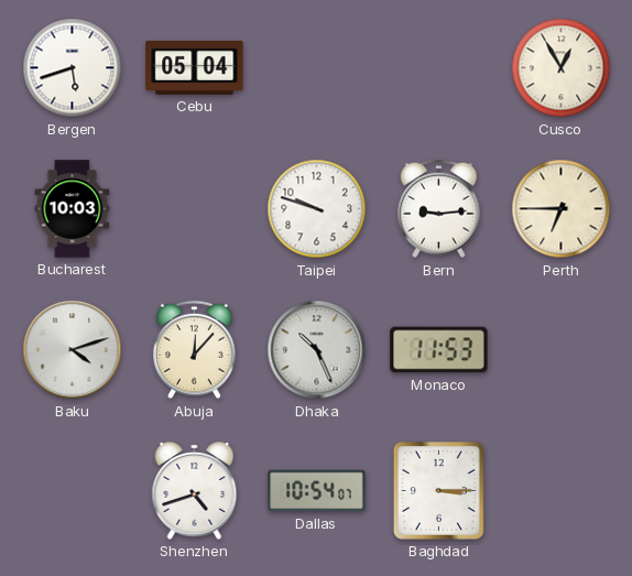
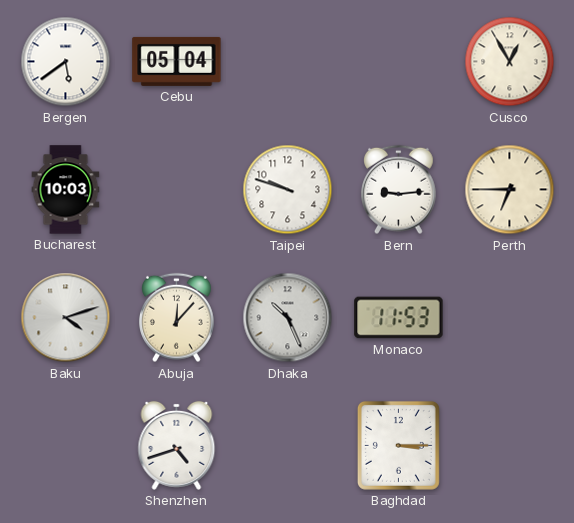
Bergen: 5:42 -> 5:39 (66, 62)
Dallas: 10:54 -> none (317, 491)
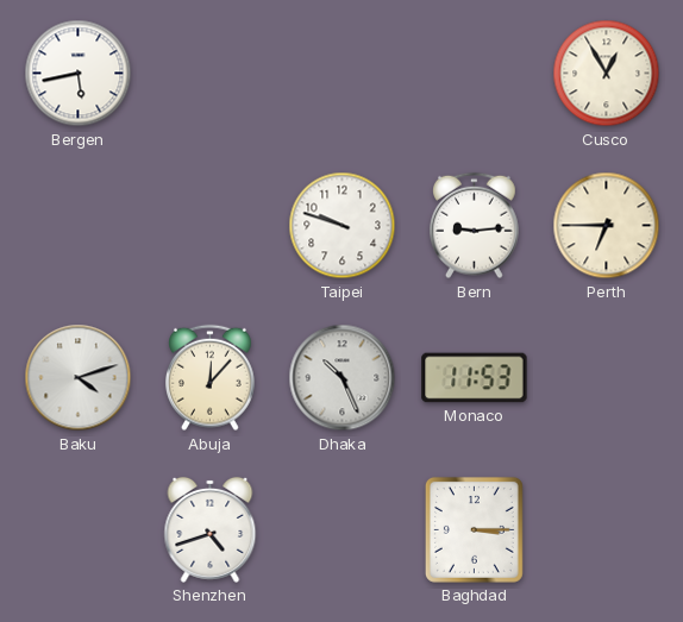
Bergen: 5:39 -> 5:43 (79, 74)
Cebu: 05:04 -> none (177, 61)
Bucharest: 10:03 -> none (66, 190)
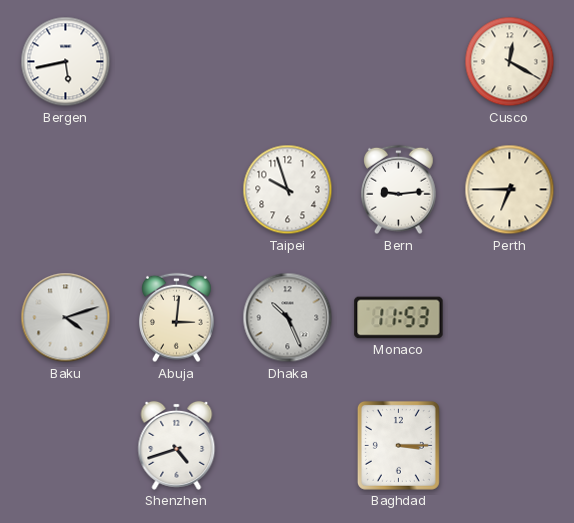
Cusco: 12:55 -> 12:20 (510, 62)
Taipei: 9:48 -> 9:57 (288, 190)
Abuja: 12:07 -> 3:01 (177, 318)
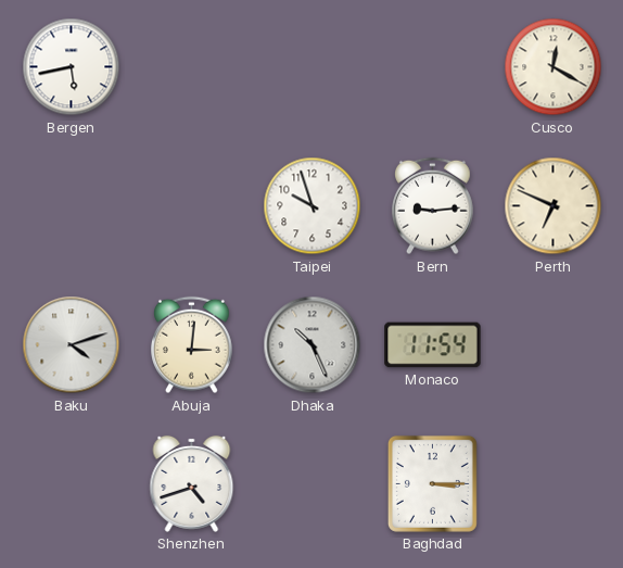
Perth: 6:45 -> 6:49 (554, 206)
Monaco: 11:53 -> 11:54 (433, 345)
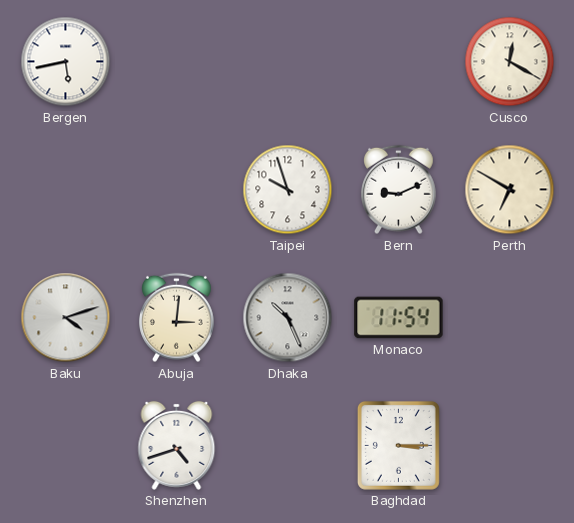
Bern: 9:14 -> 9:11 (399, 190)
Perth: 6:49 -> 6:50 (510, 190)
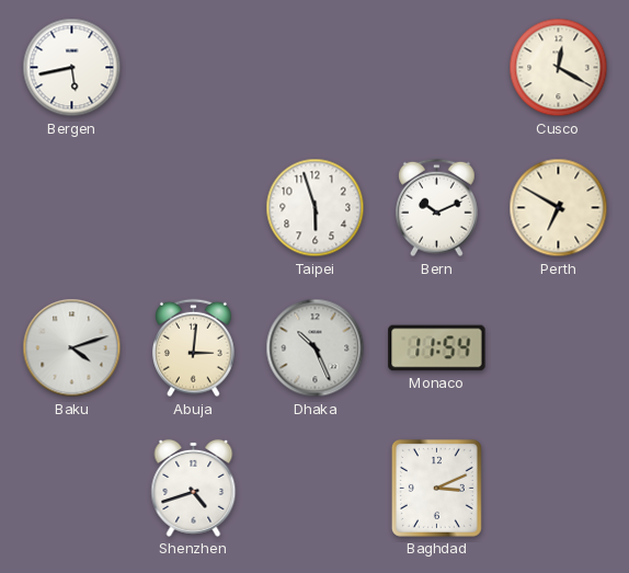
Taipei: 9:57 -> 5:57 (316, 208)
Bern: 9:11 -> 10:11 (437, 208)
Baghdad: 3:15 -> 3:11 (436, 488)
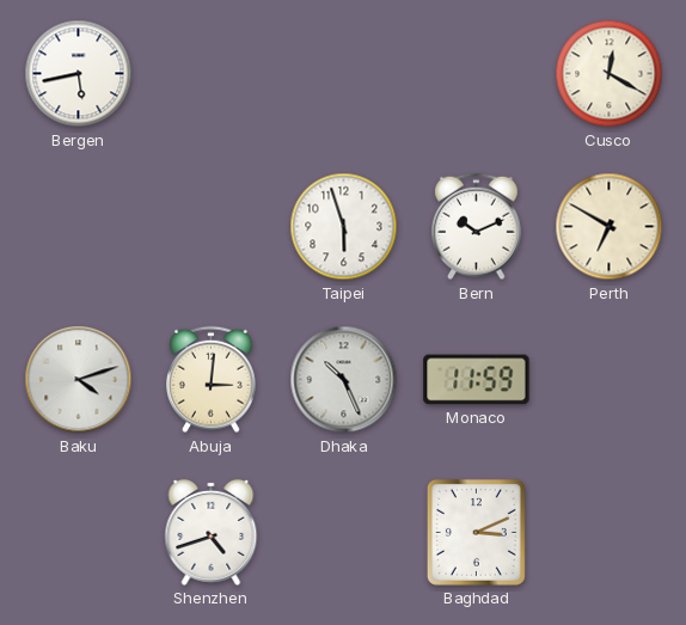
Monaco: 11:54 -> 11:59 (477, 380)
